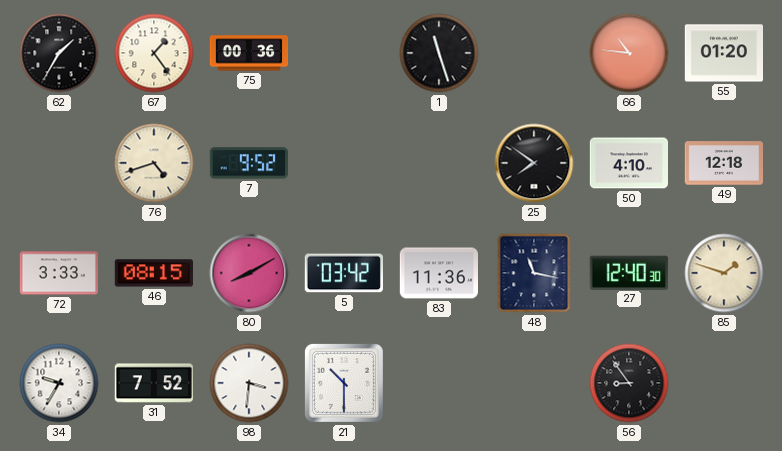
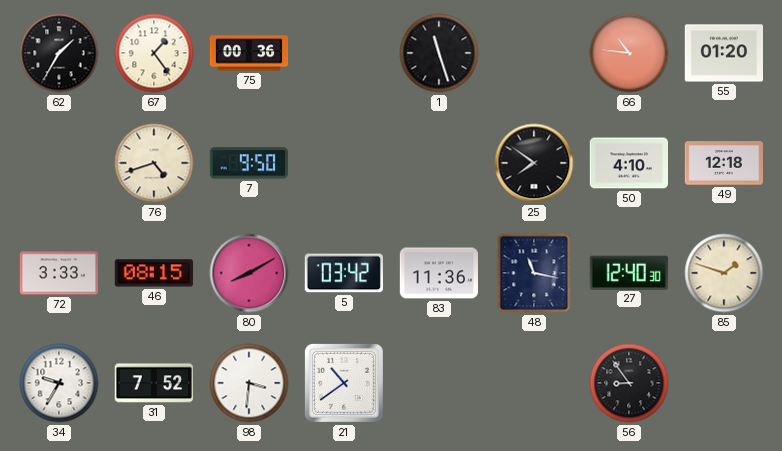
7: 9:52 -> 9:50 (248, 163)
21: 10:30 -> 10:39 (344, 383)
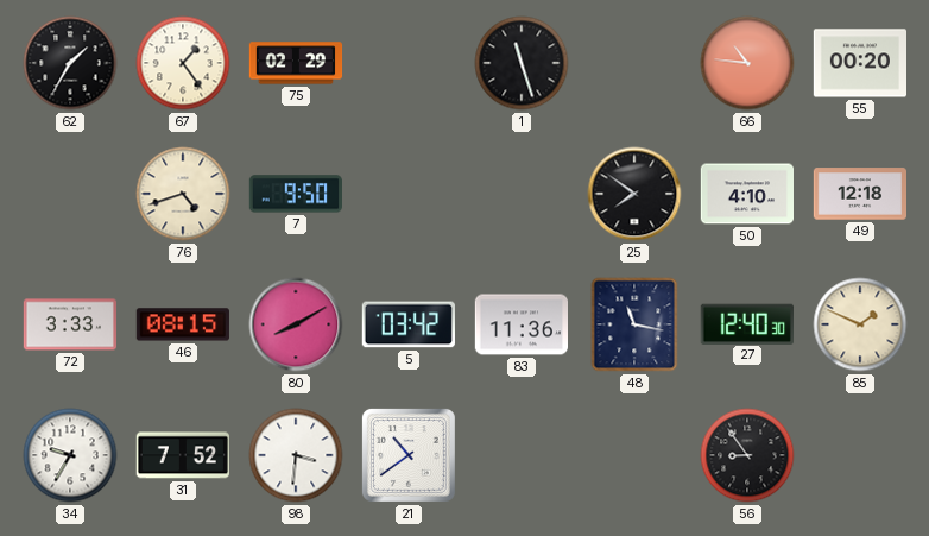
75: 00:36 -> 02:29 (296, 63)
55: 01:20 -> 00:20 (859, 63)
85: 1:48 -> 1:49 (860, 324)
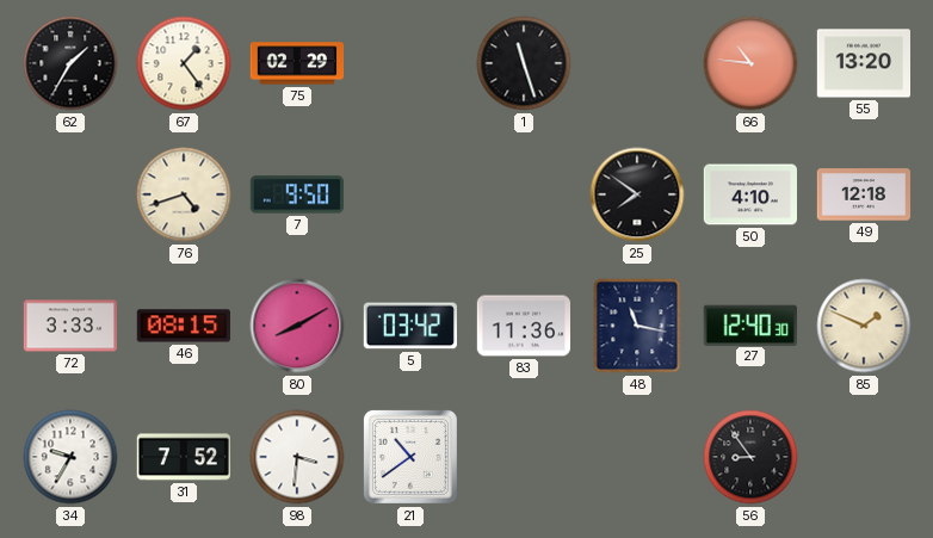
55: 00:20 -> 13:20 (863, 63)
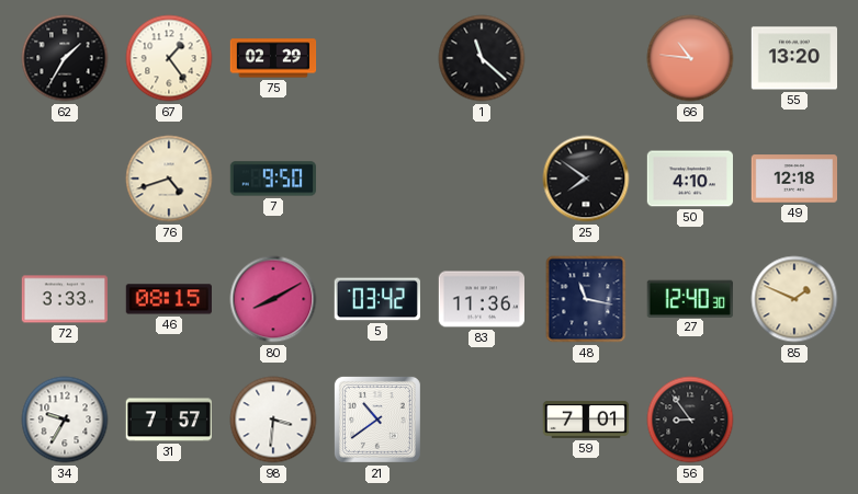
1: 11:27 -> 11:22 (482, 58)
31: 7:52 -> 7:57 (168, 420)
59: none -> 7:01 (586, 421)
